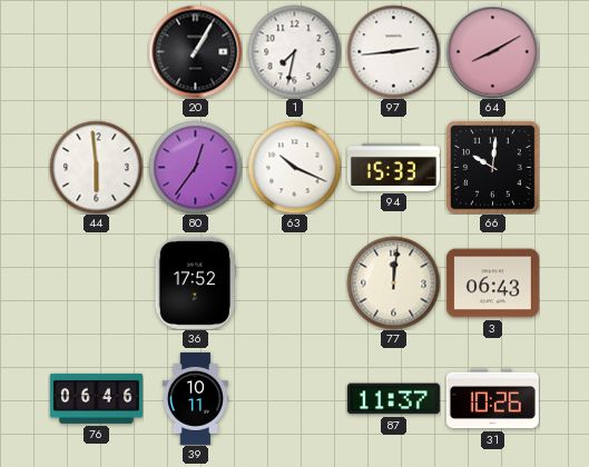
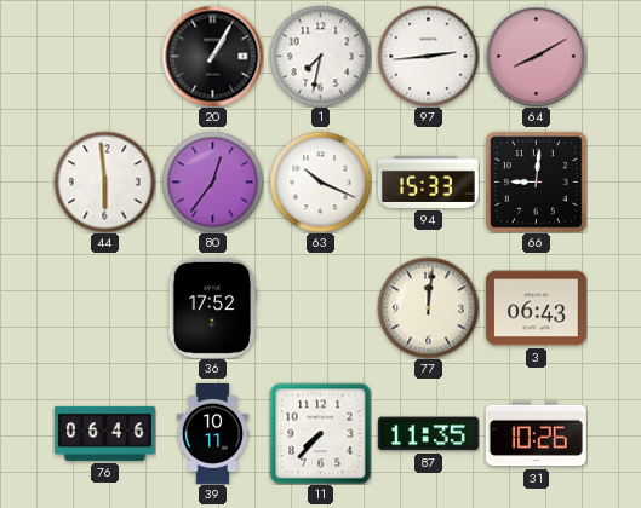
66: 10:01 -> 9:01 (536, 181)
11: none -> 7:37 (320, 433)
87: 11:37 -> 11:35 (428, 434)
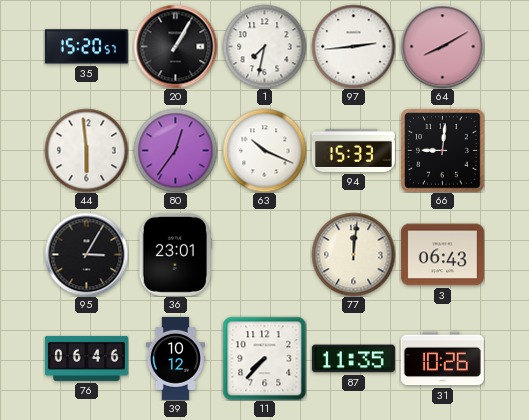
35: none -> 15:20 (86, 47)
95: none -> 3:05 (86, 254)
36: 17:52 -> 23:01 (175, 254)
39: 10:11 -> 10:12 (175, 358)
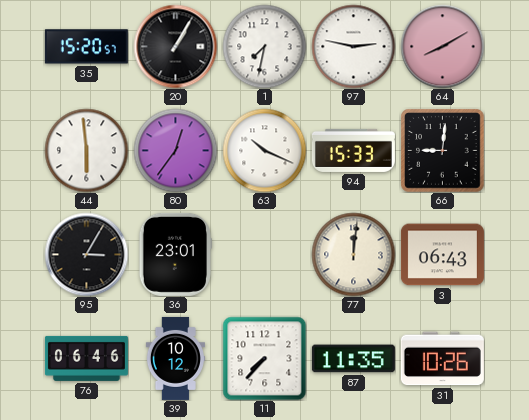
97: 2:44 -> 2:47 (353, 46)
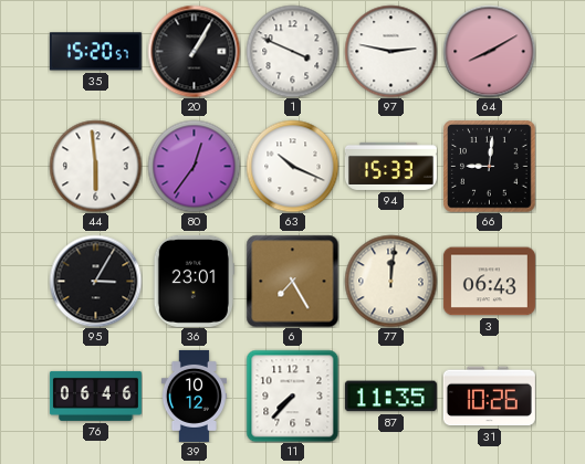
1: 7:32 -> 3:49 (292, 51)
6: none -> 7:25 (292, 281)
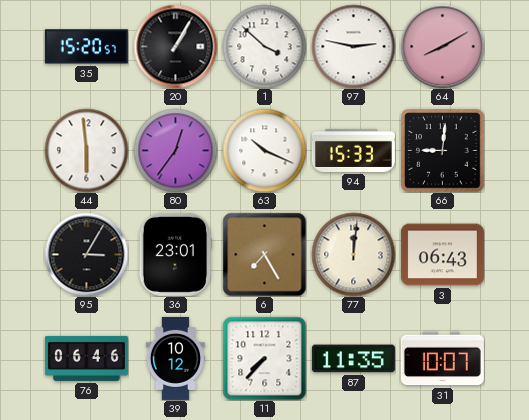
1: 3:49 -> 3:52 (264, 46)
31: 10:26 -> 10:07 (442, 359)
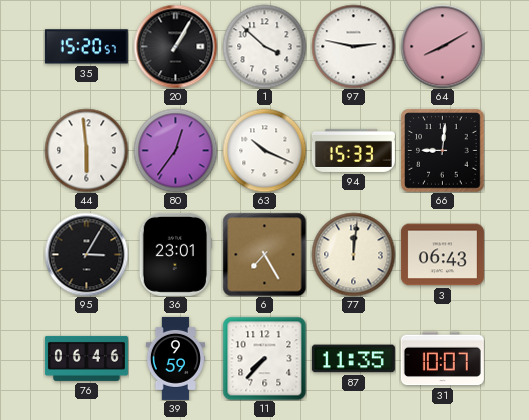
39: 10:12 -> 9:59 (175, 358)
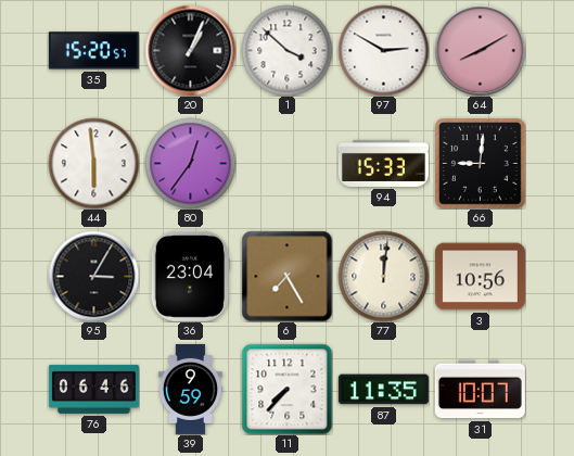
20: 1:05 -> 1:04 (190, 50)
97: 2:47 -> 2:50 (383, 50)
63: 10:19 -> none (264, 150)
36: 23:01 -> 23:04 (190, 276)
3: 06:43 -> 10:56 (480, 277)
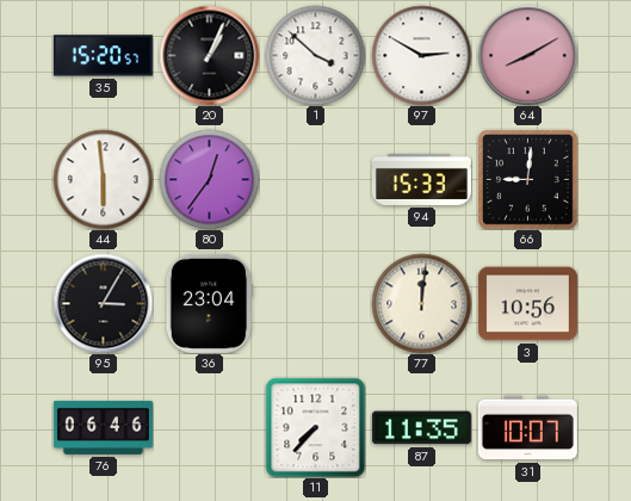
6: 7:25 -> none (286, 276)
39: 9:59 -> none (190, 389)
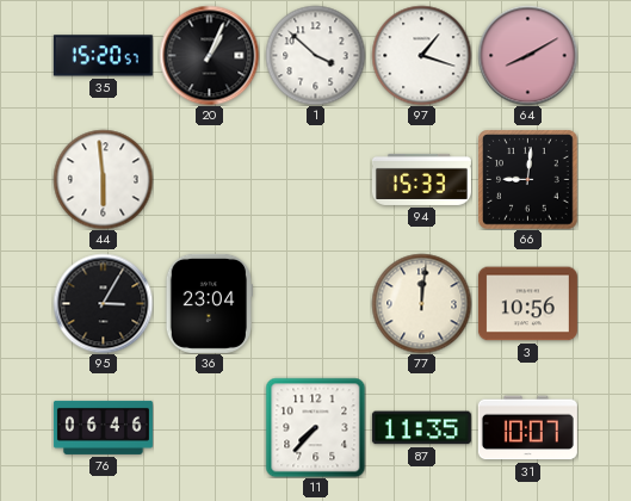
97: 2:50 -> 1:18 (421, 55)
80: 12:36 -> none (209, 179)
